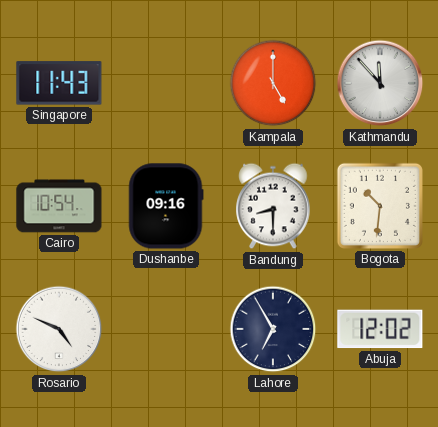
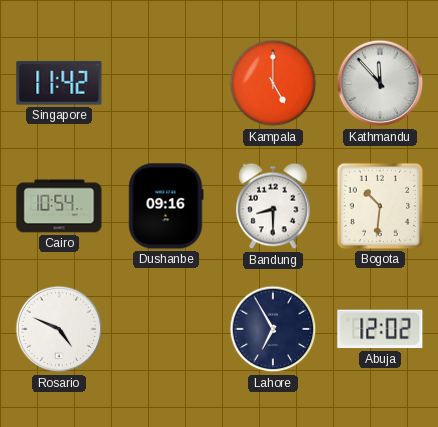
Singapore: 11:43 -> 11:42 (59, 83)
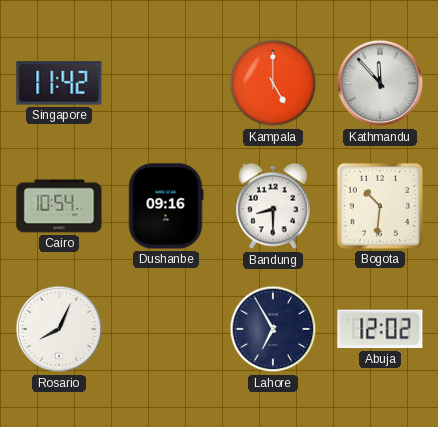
Rosario: 4:49 -> 8:04 (59, 329)
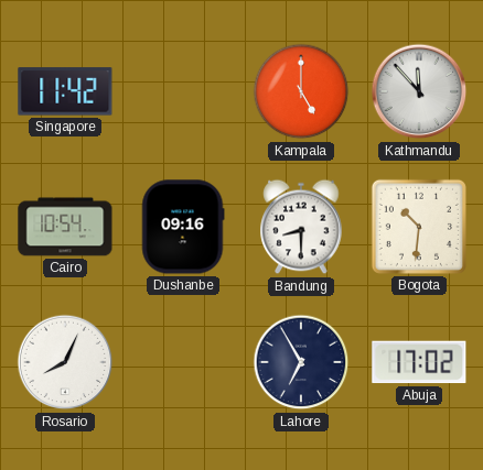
Abuja: 12:02 -> 17:02 (419, 362)
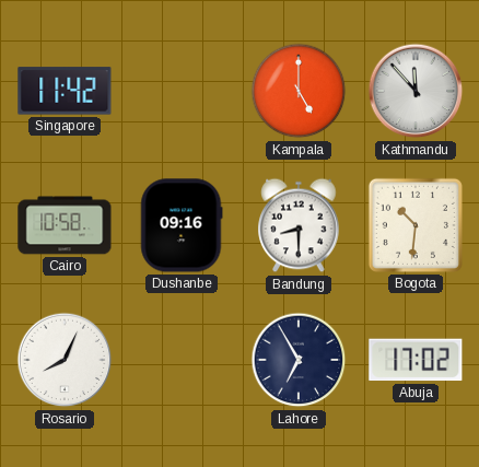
Cairo: 10:54 -> 10:58 (65, 225)
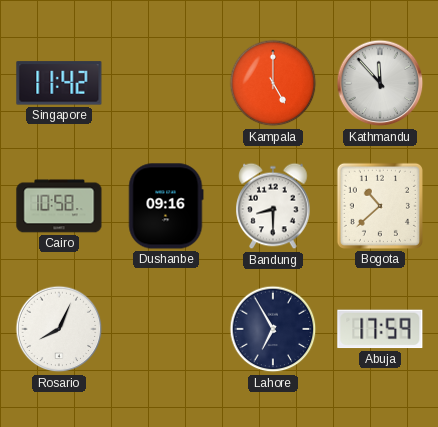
Bogota: 10:31 -> 10:38 (380, 206)
Abuja: 17:02 -> 17:59 (380, 329)
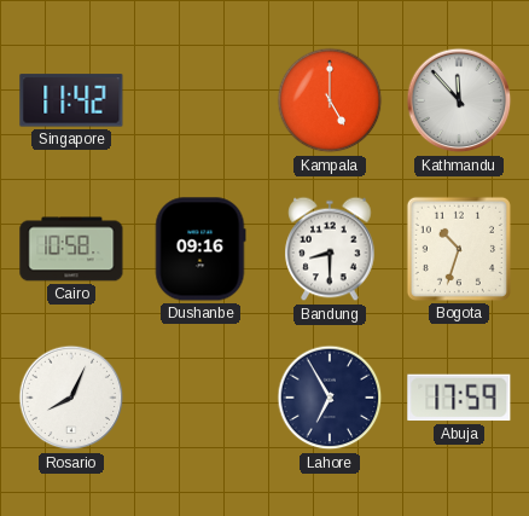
Bogota: 10:38 -> 10:33 (459, 249)
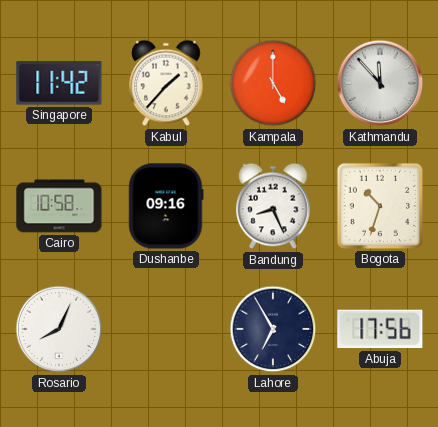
Kabul: none -> 1:37 (166, 83)
Bandung: 8:30 -> 8:26 (273, 206)
Abuja: 17:59 -> 17:56 (380, 329)
